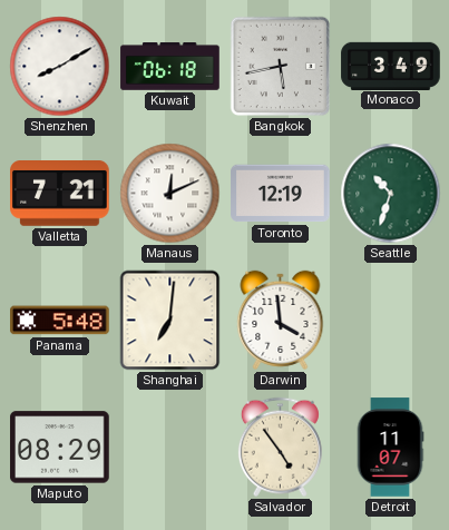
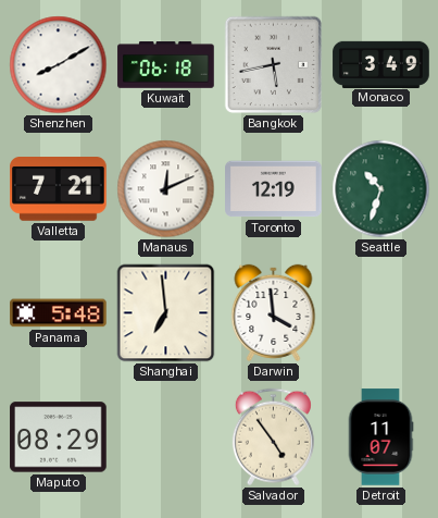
Shanghai: 7:01 -> 6:59 (166, 313)
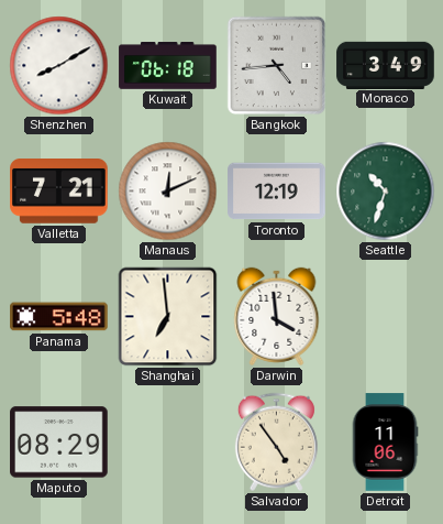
Bangkok: 5:43 -> 4:44 (277, 66)
Detroit: 11:07 -> 11:06 (385, 443)
